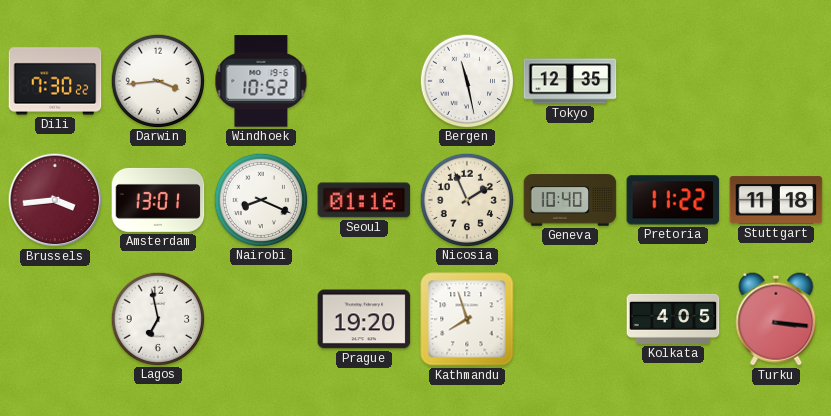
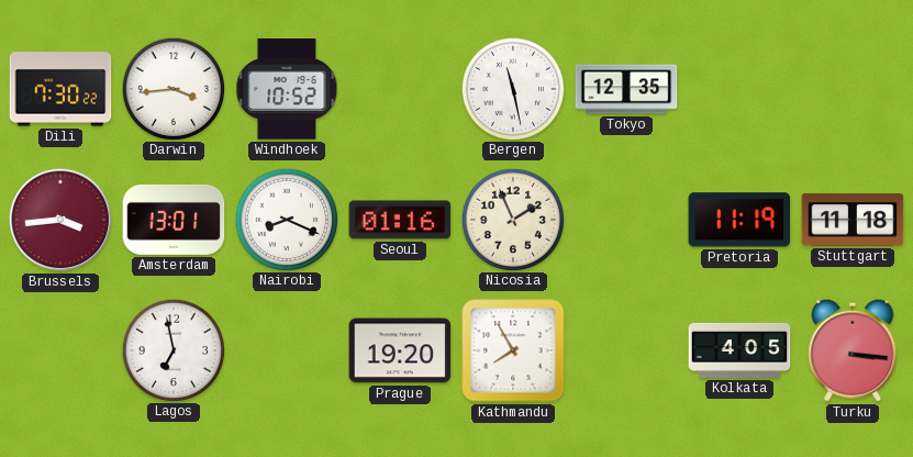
Geneva: 10:40 -> none (570, 200)
Pretoria: 11:22 -> 11:19 (739, 220)
Kathmandu: 7:57 -> 7:55 (513, 350)
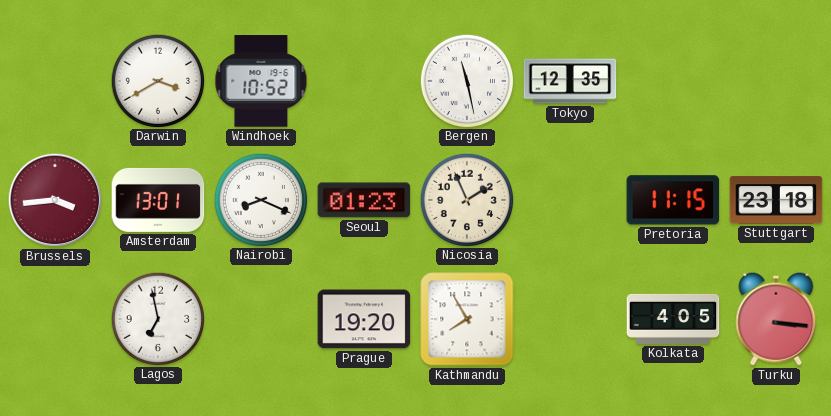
Dili: 7:30 -> none (60, 89)
Darwin: 3:44 -> 3:40 (157, 80)
Seoul: 01:16 -> 01:23 (364, 200)
Pretoria: 11:19 -> 11:15 (673, 200)
Stuttgart: 11:18 -> 23:18 (776, 200)
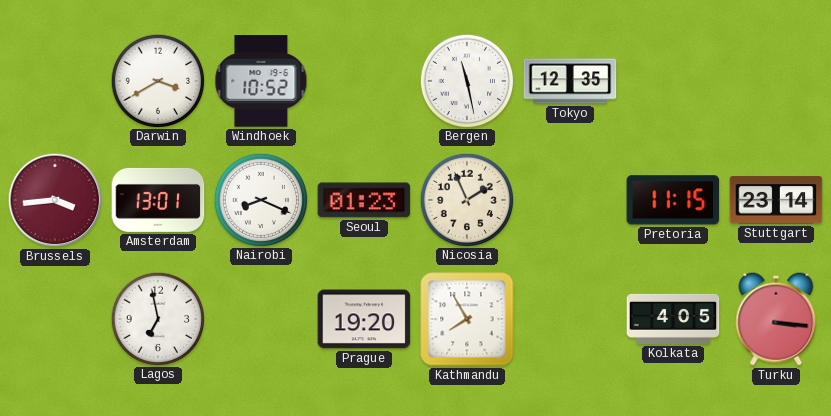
Stuttgart: 23:18 -> 23:14 (776, 200)
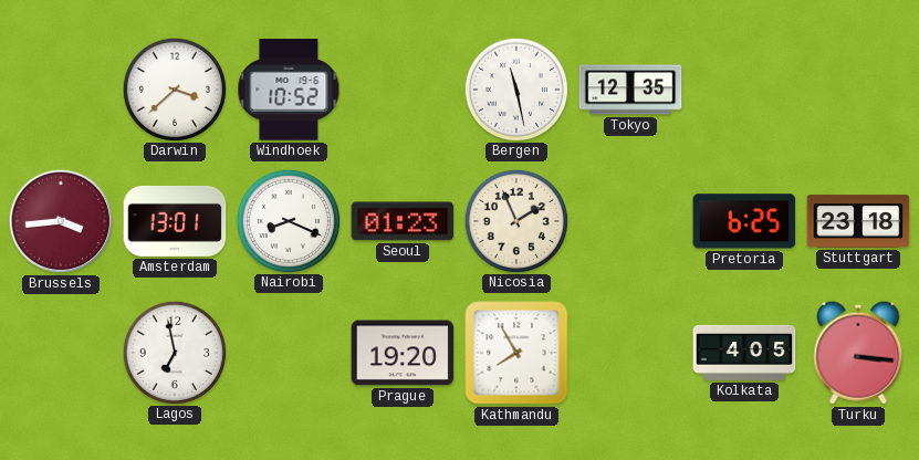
Darwin: 3:40 -> 3:38 (174, 88)
Pretoria: 11:15 -> 6:25 (744, 221)
Stuttgart: 23:14 -> 23:18 (858, 221)
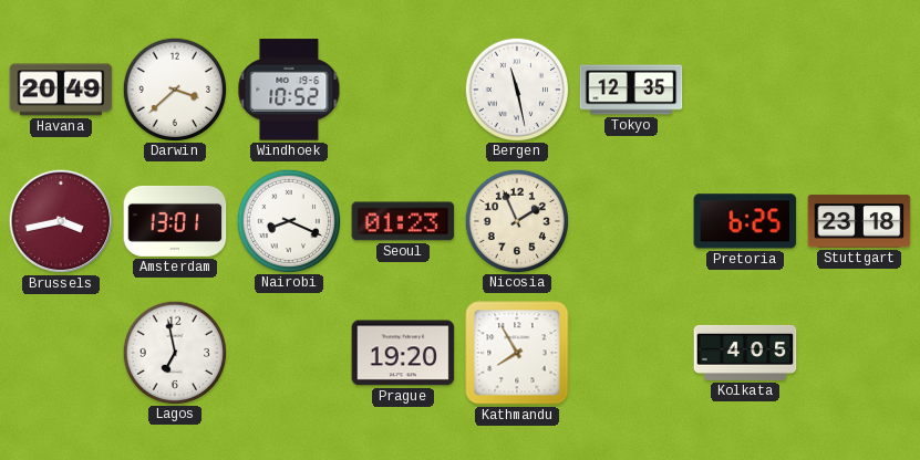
Havana: none -> 20:49 (61, 90)
Brussels: 3:44 -> 3:43 (61, 221)
Turku: 3:16 -> none (858, 353)
